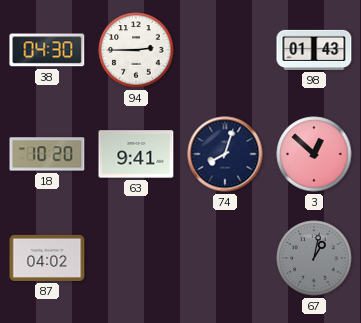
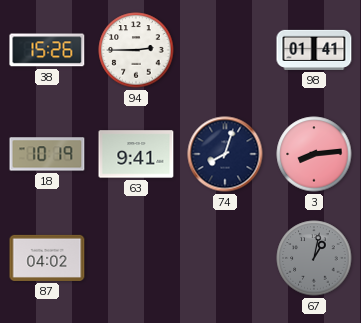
38: 04:30 -> 15:26 (47, 50)
98: 01:43 -> 01:41 (314, 50)
18: 10:20 -> 10:19 (47, 154)
3: 12:52 -> 8:14 (314, 154)
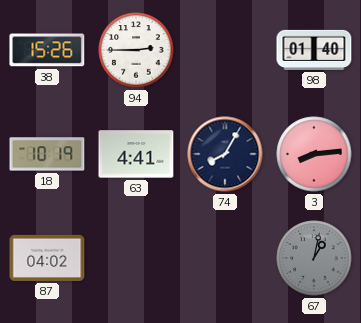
98: 01:41 -> 01:40 (314, 50)
63: 9:41 -> 4:41 (136, 154)
74: 8:03 -> 8:05 (225, 154)
